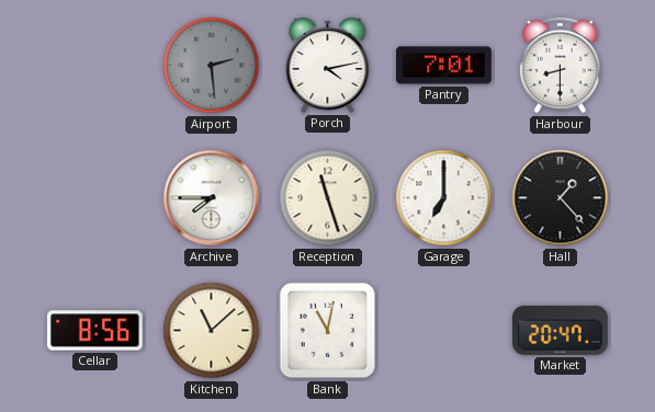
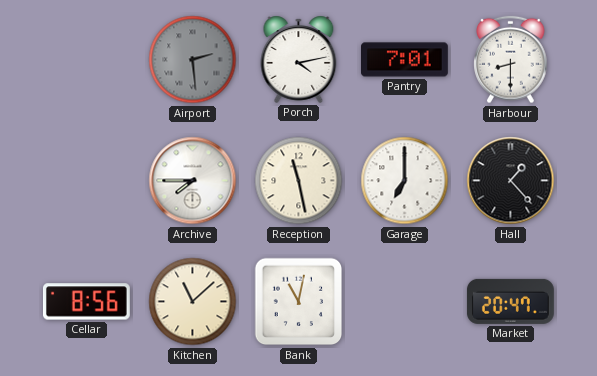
Reception: 11:27 -> 11:28 (299, 181)
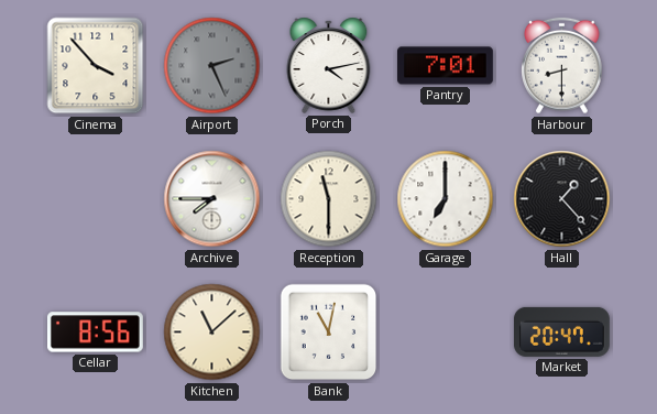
Cinema: none -> 3:53 (96, 66)
Airport: 2:29 -> 2:26 (212, 66)
Reception: 11:28 -> 11:30 (329, 199)
